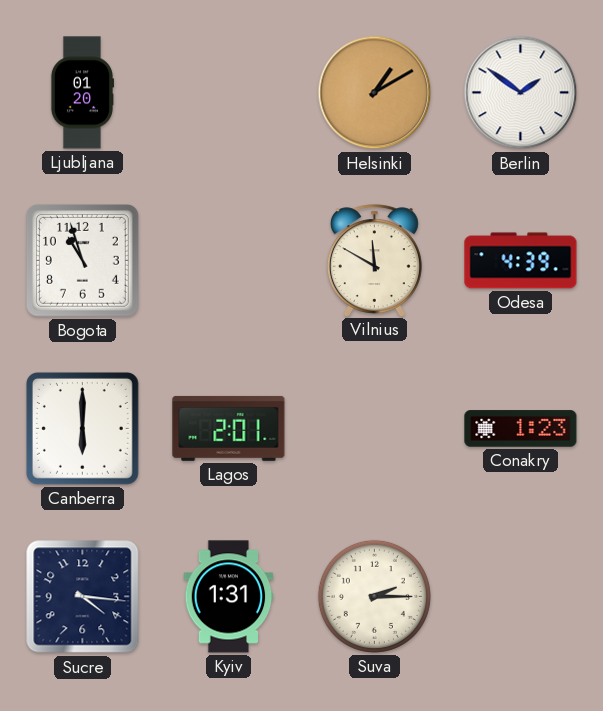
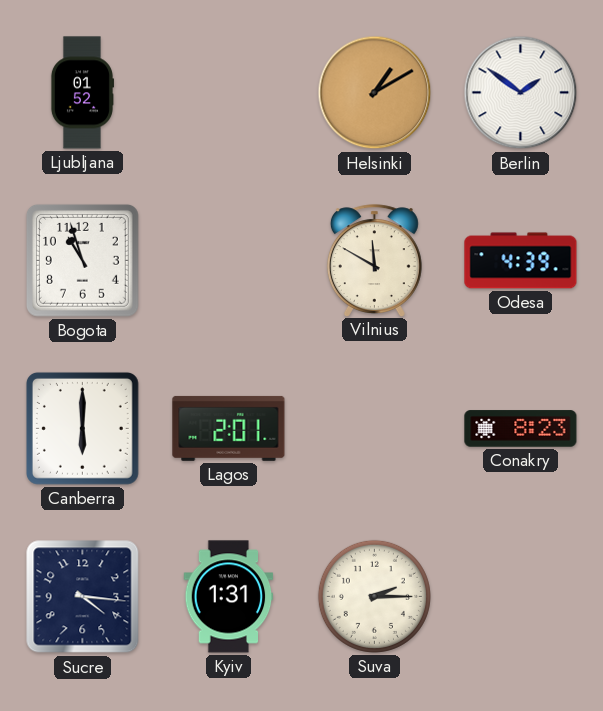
Ljubljana: 01:20 -> 01:52 (81, 93)
Conakry: 1:23 -> 8:23 (521, 429)
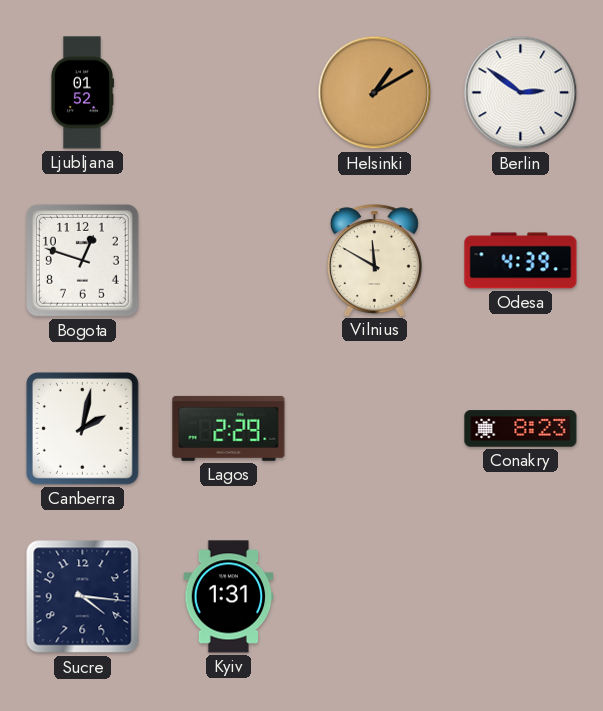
Berlin: 1:51 -> 2:51 (521, 93)
Bogota: 10:57 -> 12:48 (82, 260)
Canberra: 6:00 -> 2:02 (82, 428)
Lagos: 2:01 -> 2:29 (229, 428)
Suva: 2:15 -> none (374, 596)
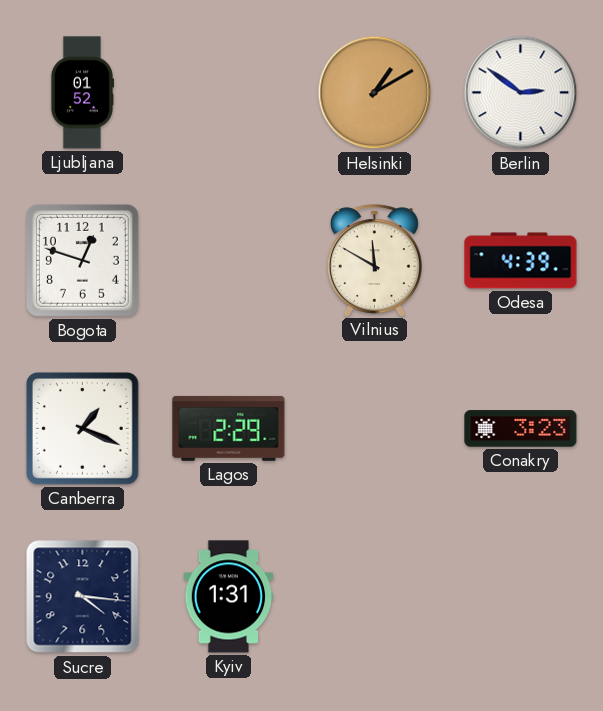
Canberra: 2:02 -> 1:19 (82, 428)
Conakry: 8:23 -> 3:23 (521, 429)
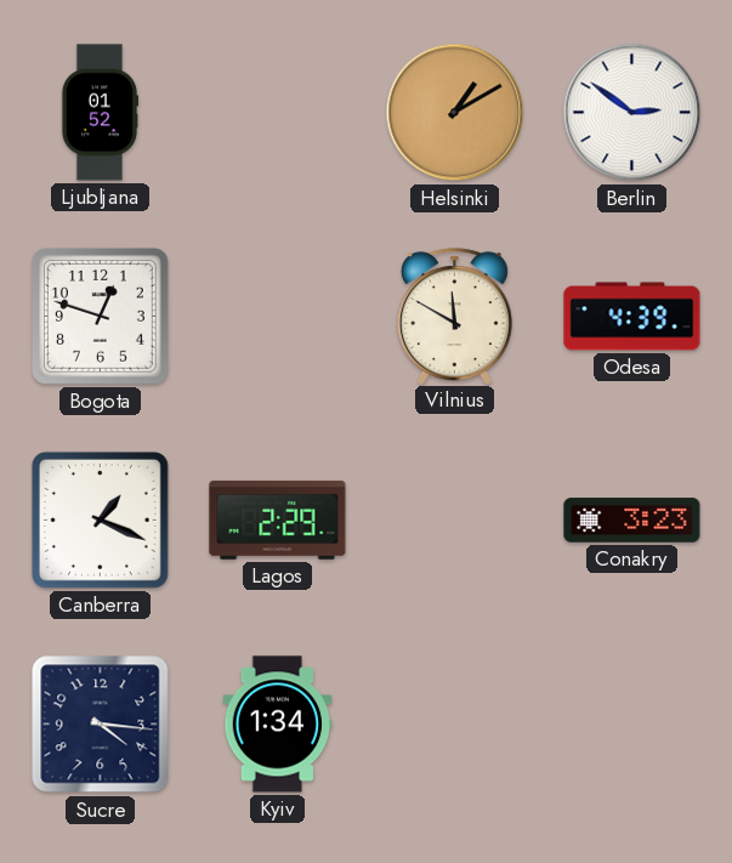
Kyiv: 1:31 -> 1:34 (278, 725)
